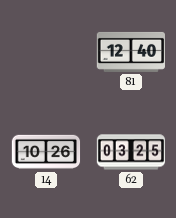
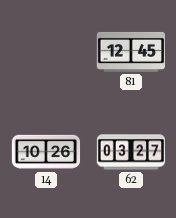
81: 12:40 -> 12:45 (130, 52)
62: 03:25 -> 03:27 (131, 152)
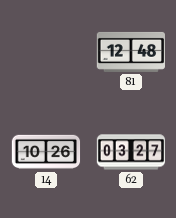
81: 12:45 -> 12:48 (130, 52)
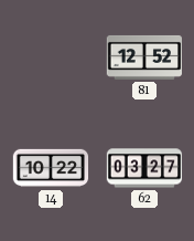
81: 12:48 -> 12:52 (143, 57)
14: 10:26 -> 10:22 (51, 168)
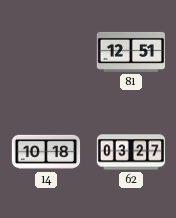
81: 12:52 -> 12:51 (130, 52)
14: 10:22 -> 10:18 (46, 152)
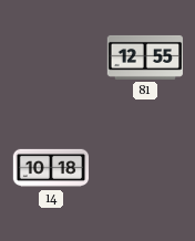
81: 12:51 -> 12:55 (144, 57)
62: 03:27 -> none (131, 152)
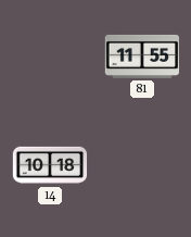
81: 12:55 -> 11:55 (141, 57)
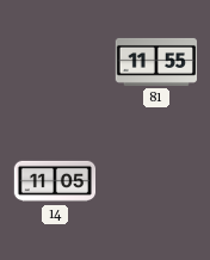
14: 10:18 -> 11:05 (55, 181)
